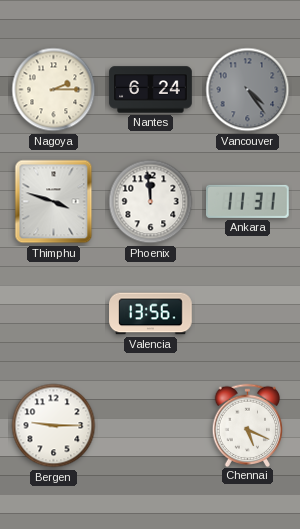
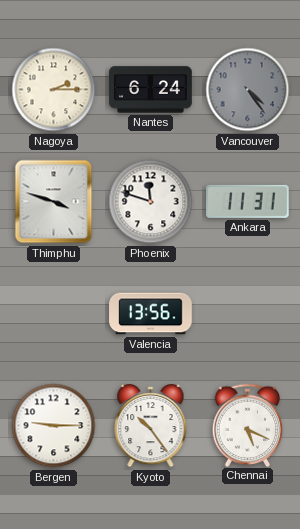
Phoenix: 11:59 -> 11:48 (151, 202)
Kyoto: none -> 10:24 (151, 427)
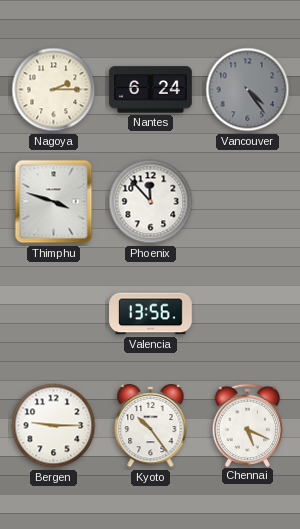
Phoenix: 11:48 -> 11:53 (151, 202)
Ankara: 11:31 -> none (248, 201)
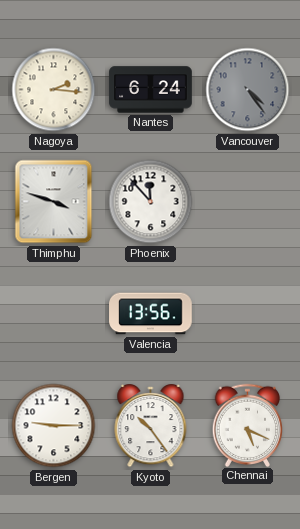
Nagoya: 2:15 -> 2:16 (54, 90)
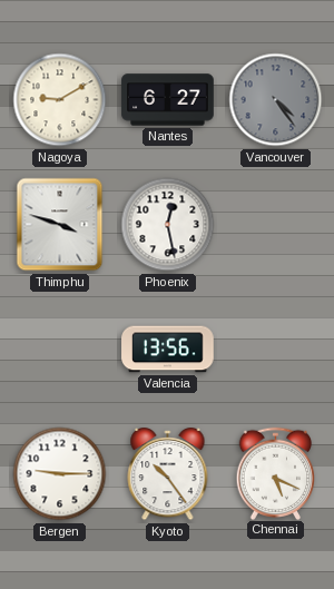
Nagoya: 2:16 -> 9:10 (60, 100)
Nantes: 6:24 -> 6:27 (168, 100)
Phoenix: 11:53 -> 12:28 (168, 225)
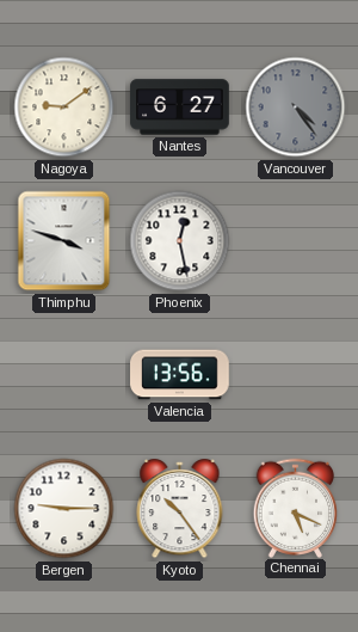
Nagoya: 9:10 -> 9:09 (64, 108)
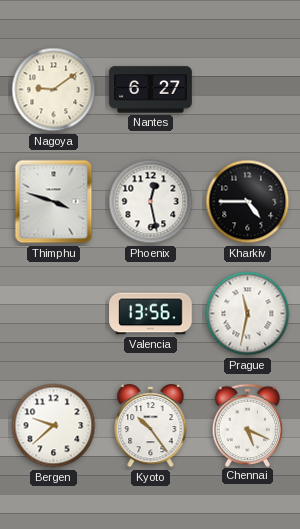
Vancouver: 4:24 -> none (296, 108)
Kharkiv: none -> 4:45 (248, 202)
Prague: none -> 11:32 (248, 314)
Bergen: 9:15 -> 9:38 (54, 426)
